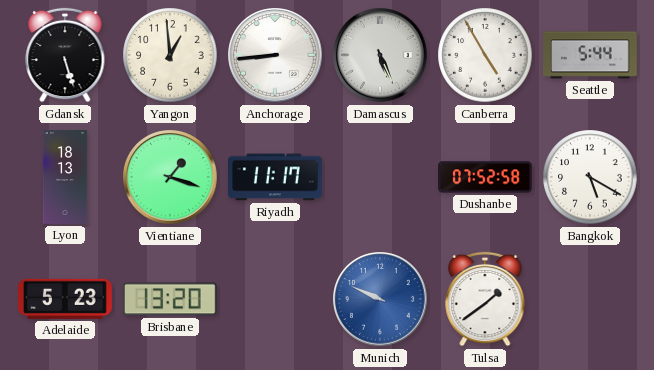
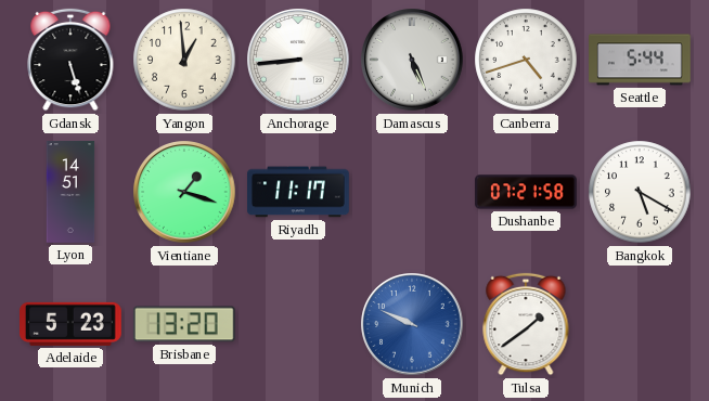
Canberra: 4:55 -> 4:42 (526, 60)
Lyon: 18:13 -> 14:51 (70, 192)
Dushanbe: 07:52 -> 07:21 (526, 192)
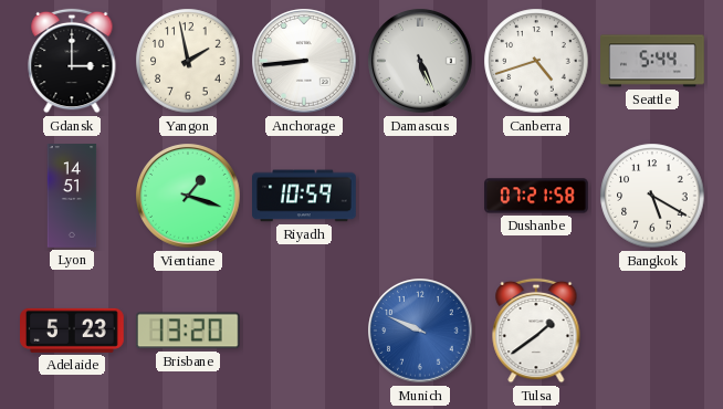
Gdansk: 5:27 -> 3:00 (72, 61)
Yangon: 12:59 -> 1:58 (188, 61)
Riyadh: 11:17 -> 10:59 (305, 196)
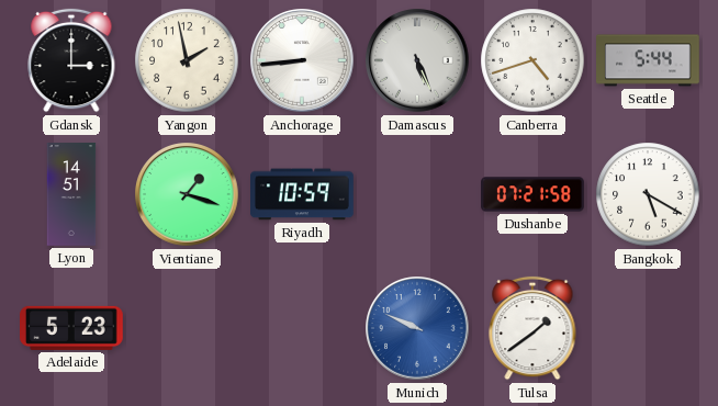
Brisbane: 13:20 -> none (188, 331)
